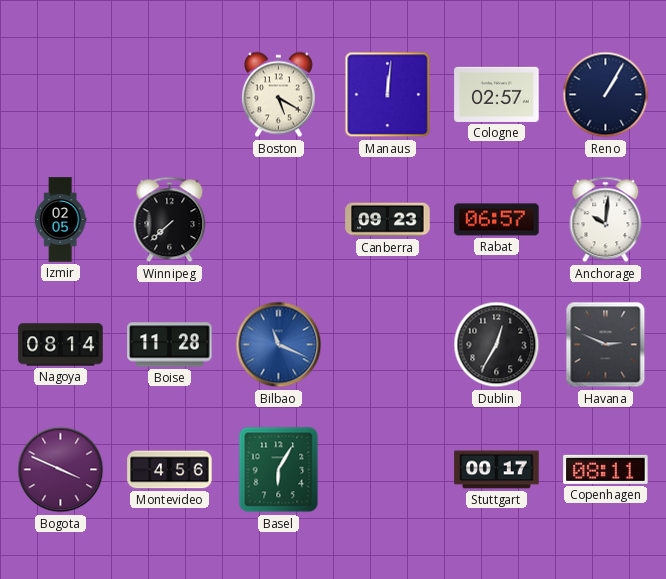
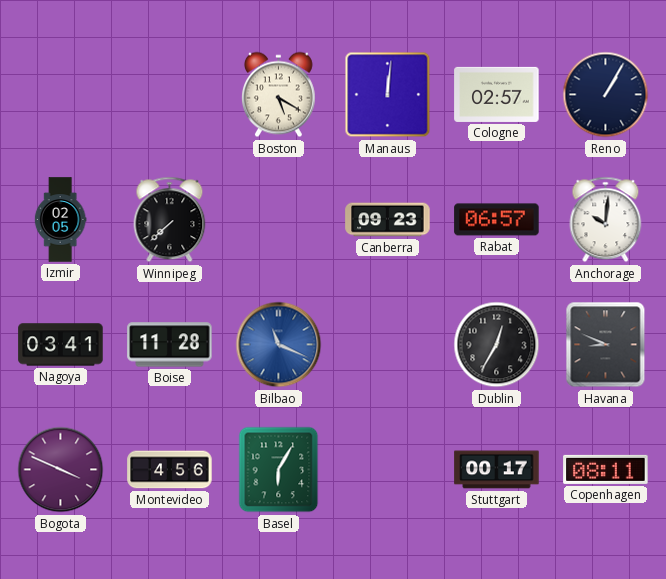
Nagoya: 08:14 -> 03:41 (61, 345)
Havana: 2:49 -> 8:49 (606, 345)
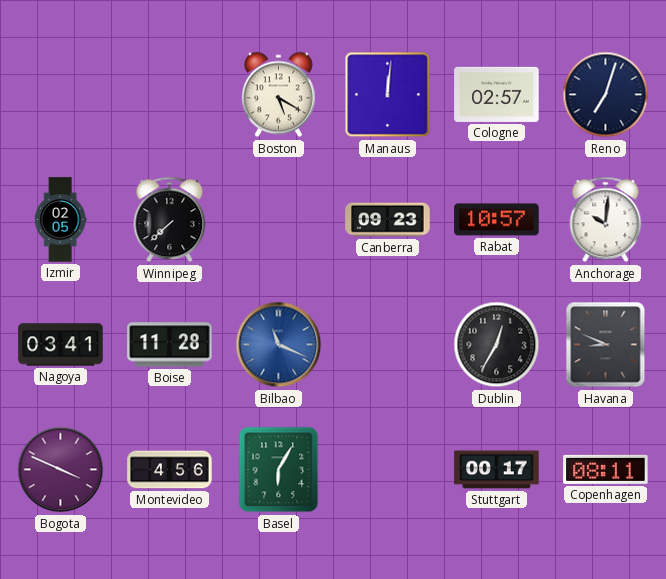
Reno: 1:05 -> 7:03 (606, 95)
Rabat: 06:57 -> 10:57 (497, 220)
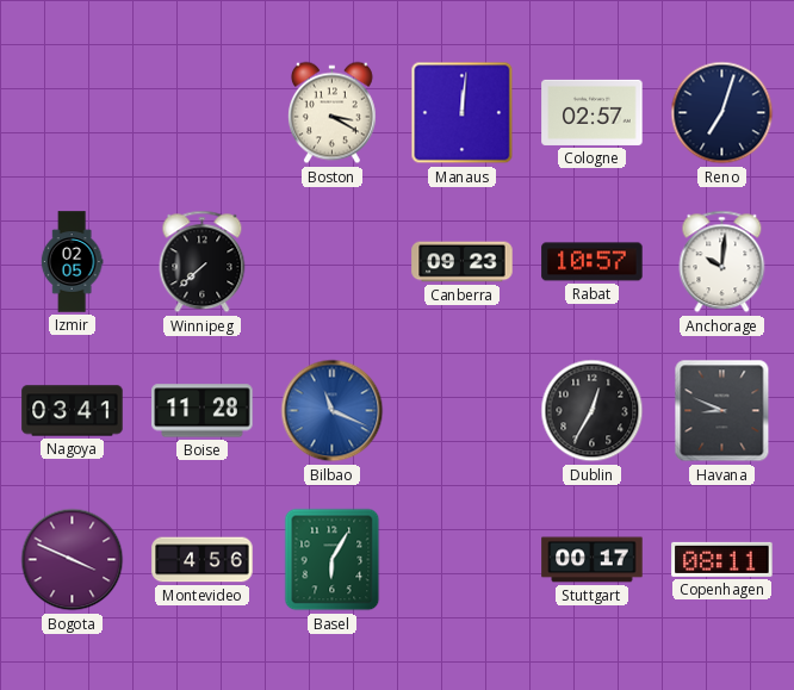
Boston: 5:20 -> 3:20 (331, 113)
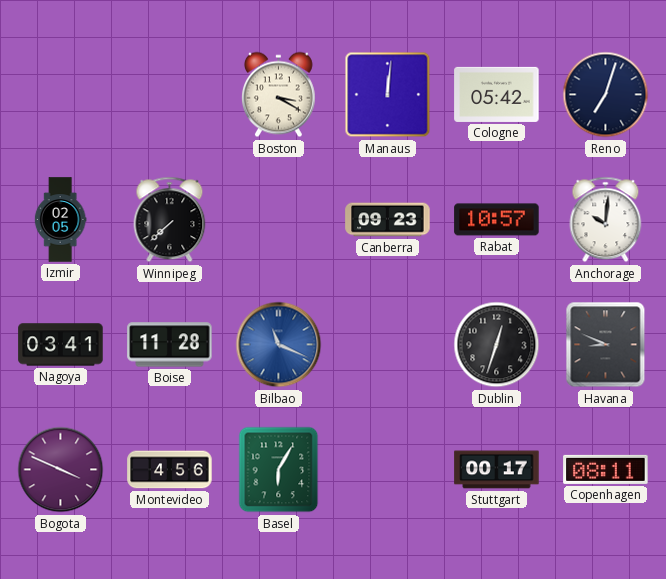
Cologne: 02:57 -> 05:42 (497, 94)
Dublin: 12:35 -> 12:33 (497, 345)
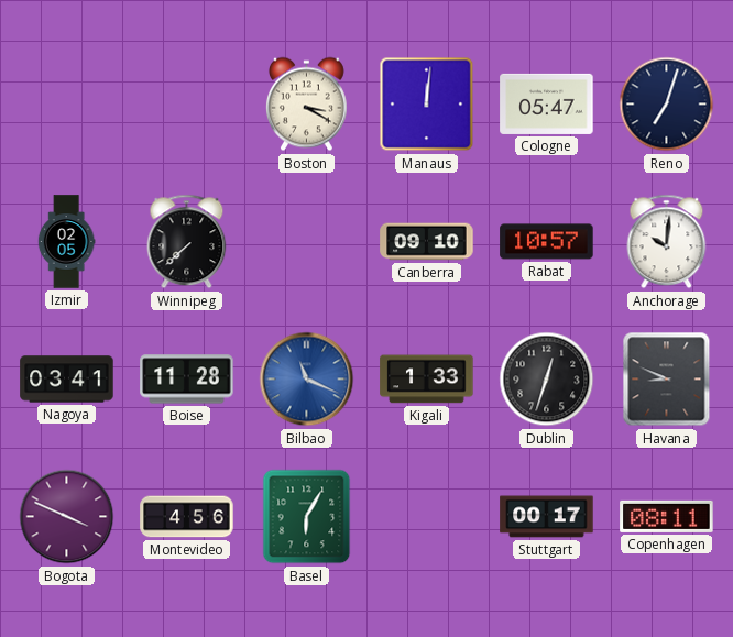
Cologne: 05:42 -> 05:47 (547, 103)
Canberra: 09:23 -> 09:10 (427, 242)
Kigali: none -> 1:33 (427, 380)
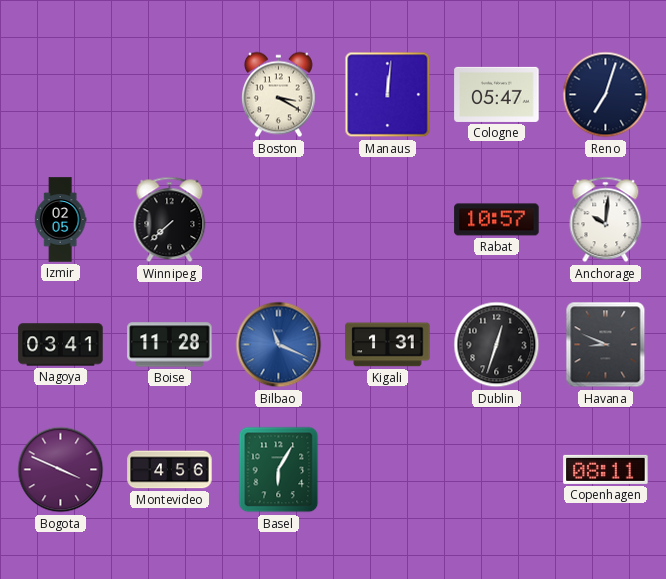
Canberra: 09:10 -> none (427, 242)
Kigali: 1:33 -> 1:31 (388, 345)
Stuttgart: 00:17 -> none (547, 517)
